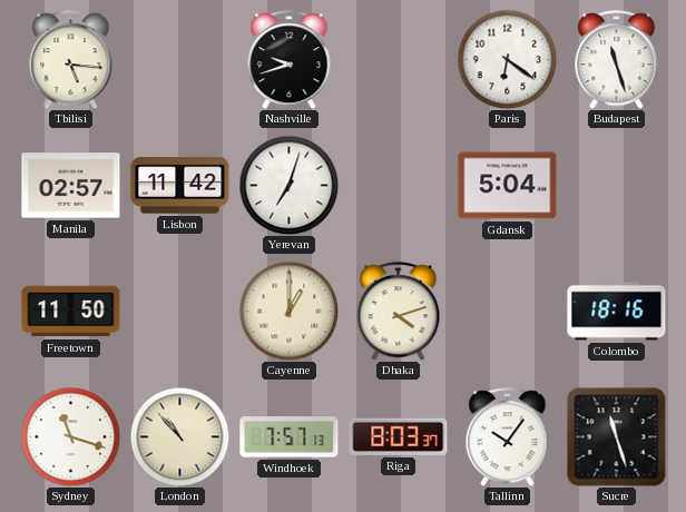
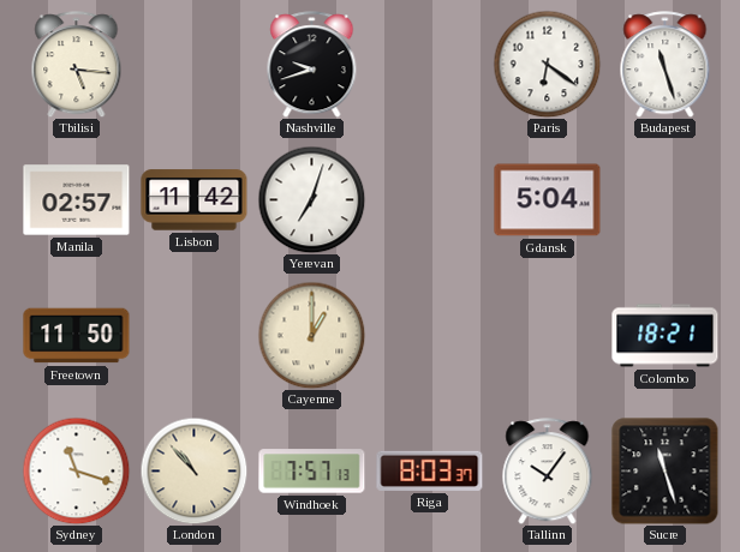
Dhaka: 4:12 -> none (399, 312)
Colombo: 18:16 -> 18:21 (666, 336)
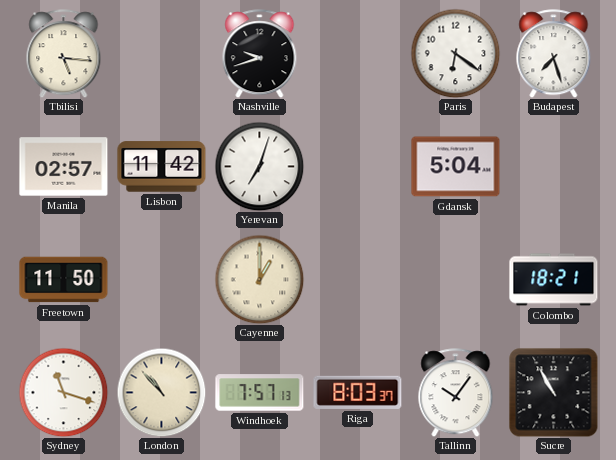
Budapest: 11:27 -> 7:27 (554, 54)
Sucre: 11:27 -> 10:55 (554, 393)
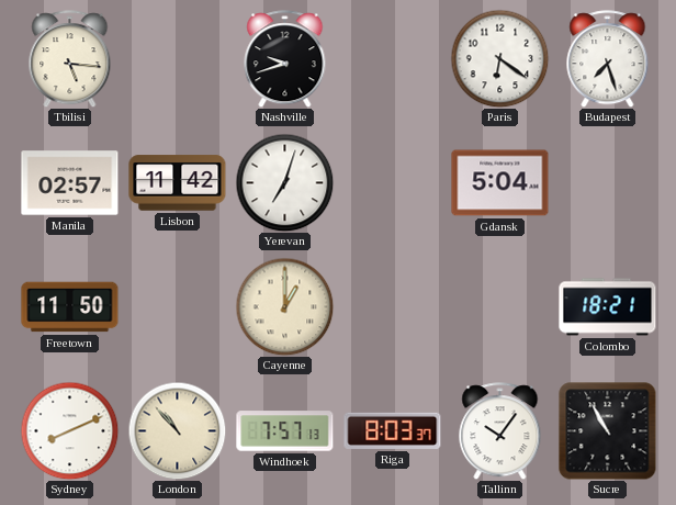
Sydney: 11:18 -> 8:11 (69, 430)
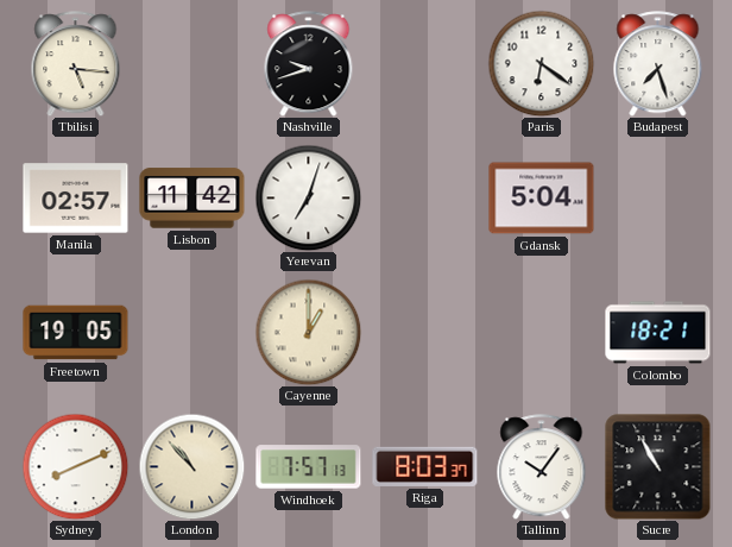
Freetown: 11:50 -> 19:05 (76, 333)
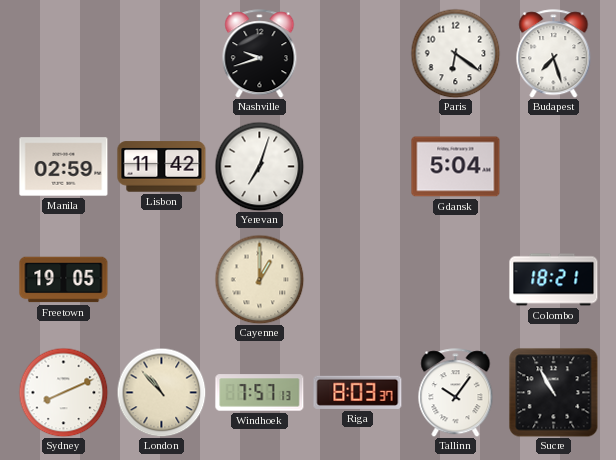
Tbilisi: 5:16 -> none (76, 64)
Manila: 02:57 -> 02:59 (64, 167)
